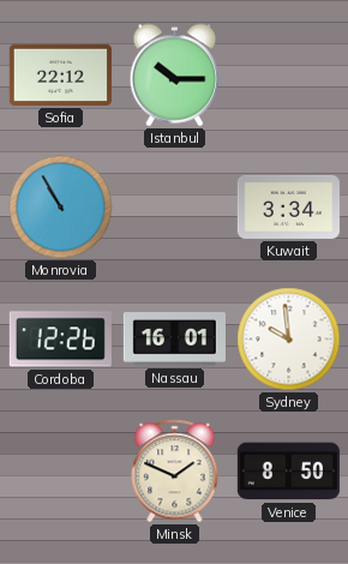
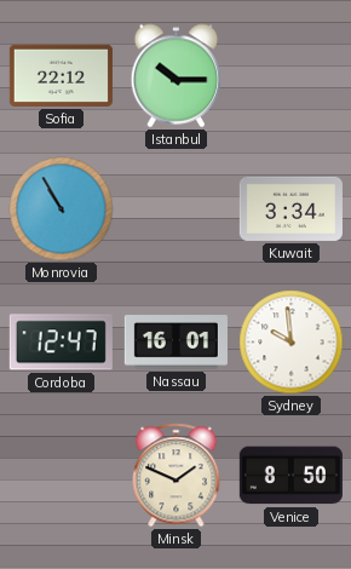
Cordoba: 12:26 -> 12:47 (61, 343)
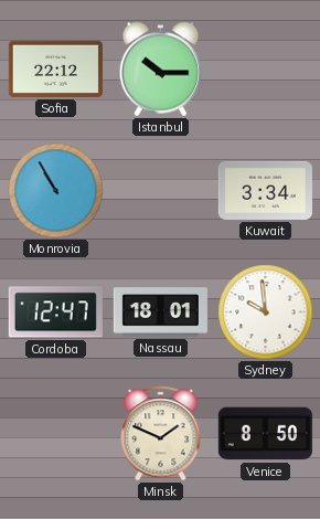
Nassau: 16:01 -> 18:01 (160, 313)
